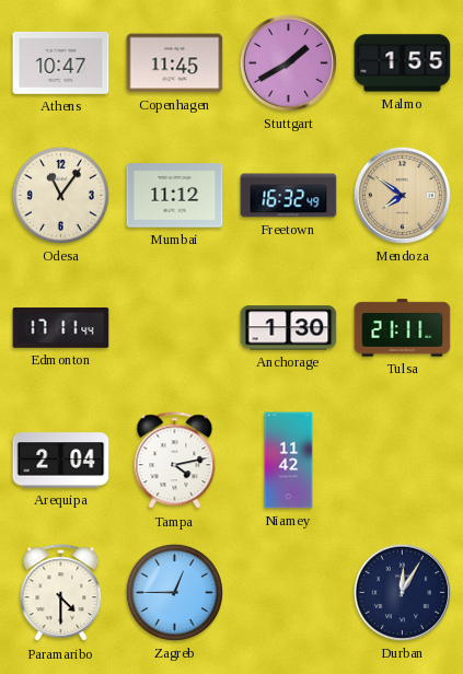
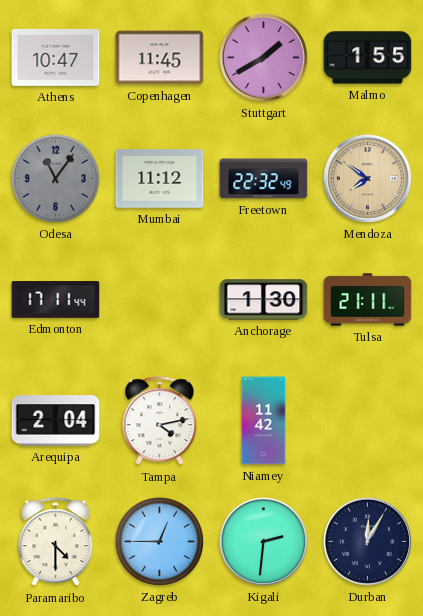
Odesa dial: cream -> grey (55, 178)
Freetown: 16:32 -> 22:32 (264, 179)
Kigali: none -> 2:31 (263, 541)
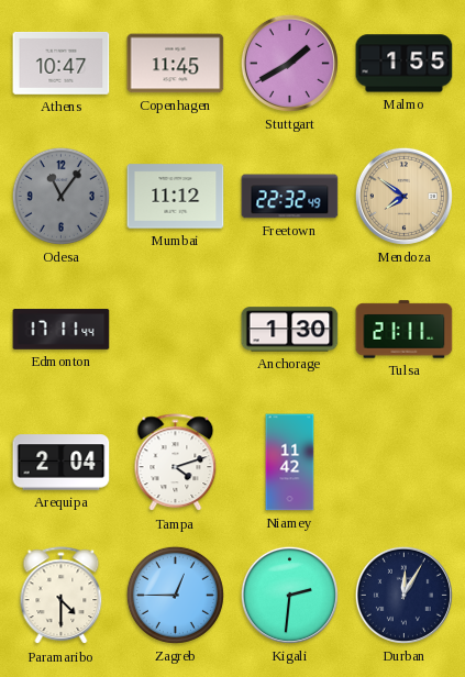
Tampa: 4:13 -> 4:12 (176, 463)
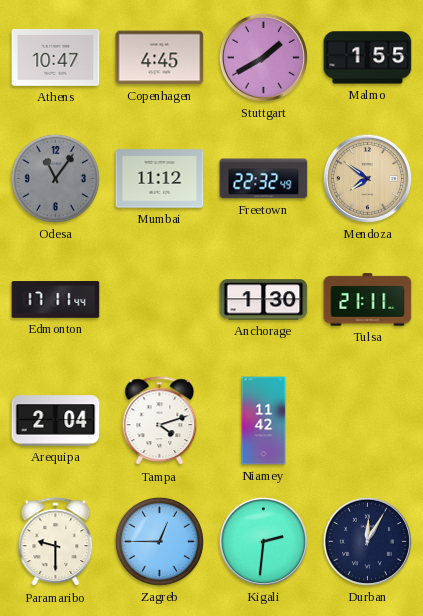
Copenhagen: 11:45 -> 4:45 (160, 58)
Paramaribo: 4:30 -> 9:30 (56, 542)
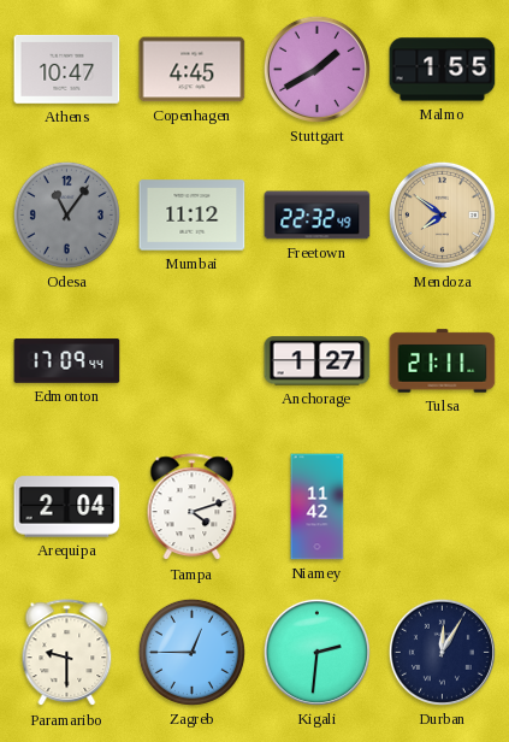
Edmonton: 17:11 -> 17:09 (67, 361)
Anchorage: 1:30 -> 1:27 (318, 361)
